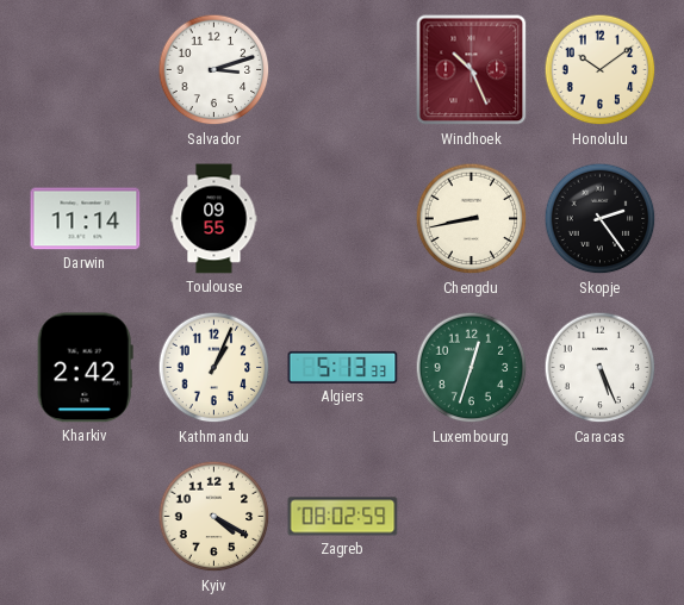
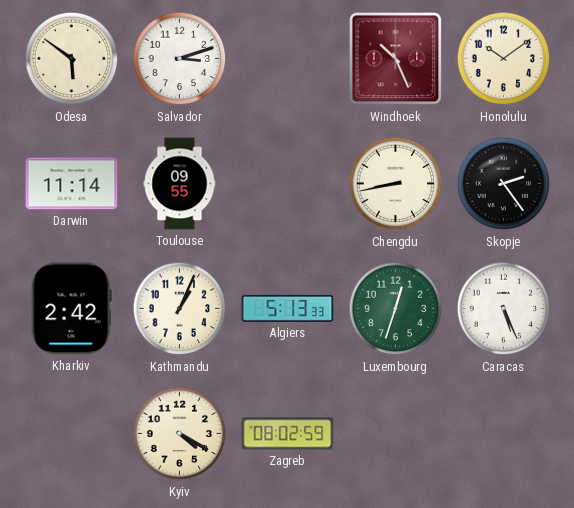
Odesa: none -> 5:51 (72, 59)
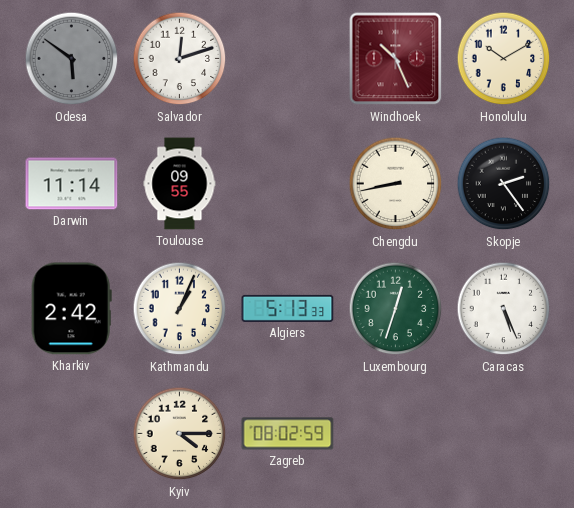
Odesa dial: cream -> grey (72, 59)
Salvador: 3:12 -> 12:12 (180, 59)
Honolulu: 10:09 -> 10:10 (504, 59)
Kyiv: 4:20 -> 4:15 (180, 434)
